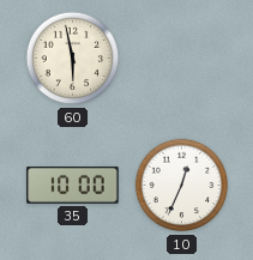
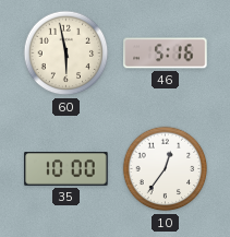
46: none -> 5:16 (166, 54)
10: 12:34 -> 12:36 (166, 169)
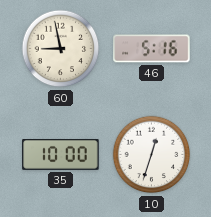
60: 5:58 -> 8:58 (61, 49)
10: 12:36 -> 12:33 (152, 155)
